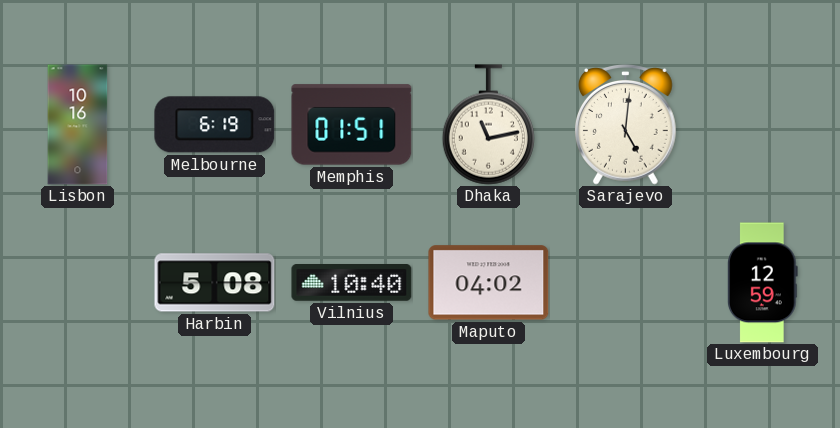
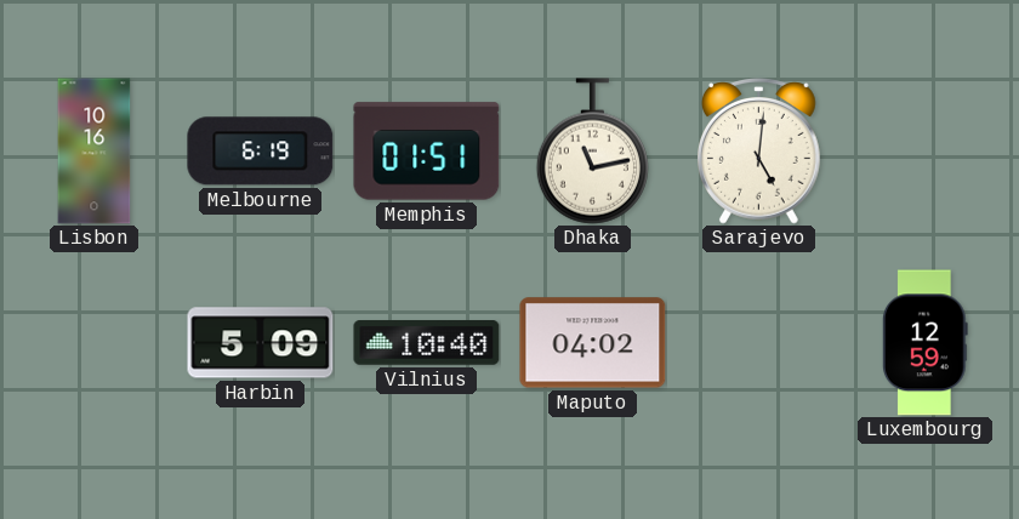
Harbin: 5:08 -> 5:09 (261, 343)
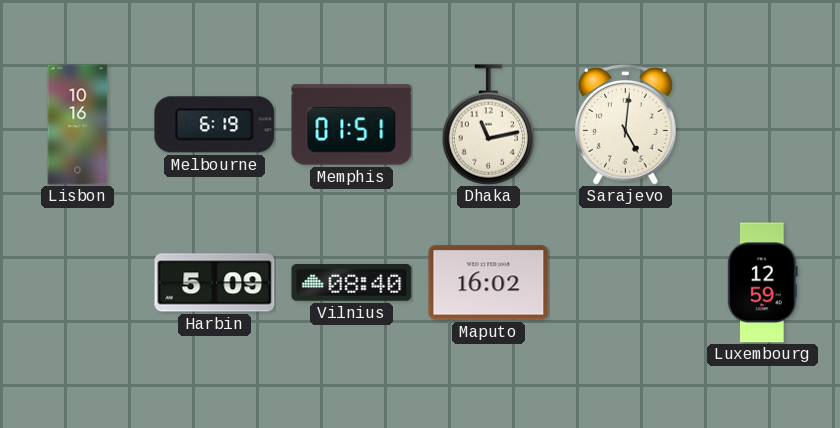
Vilnius: 10:40 -> 08:40 (352, 283)
Maputo: 04:02 -> 16:02 (489, 283)
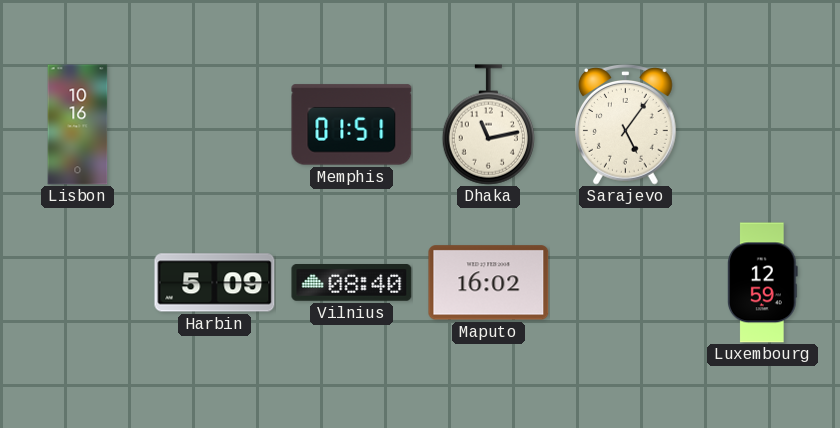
Melbourne: 6:19 -> none (215, 125)
Sarajevo: 5:01 -> 5:06 (626, 125)
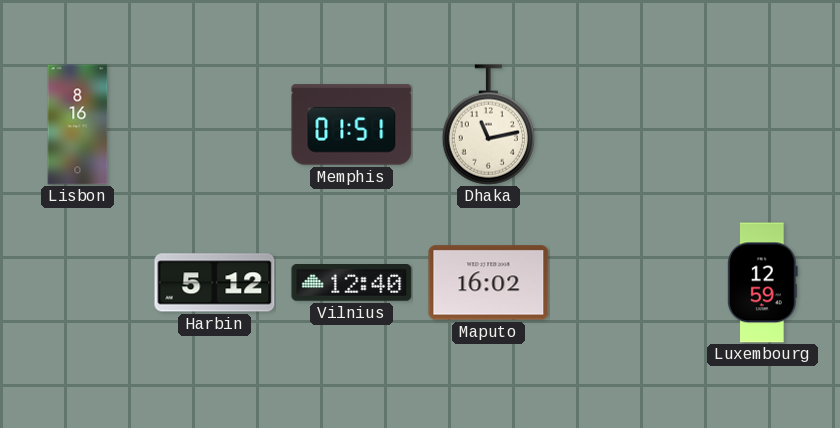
Lisbon: 10:16 -> 8:16 (78, 125)
Sarajevo: 5:06 -> none (626, 125)
Harbin: 5:09 -> 5:12 (215, 283)
Vilnius: 08:40 -> 12:40 (352, 283)
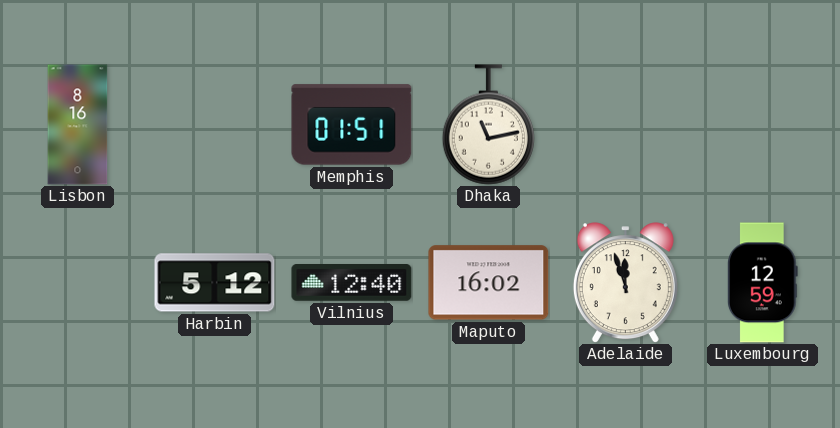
Adelaide: none -> 11:57 (625, 283)
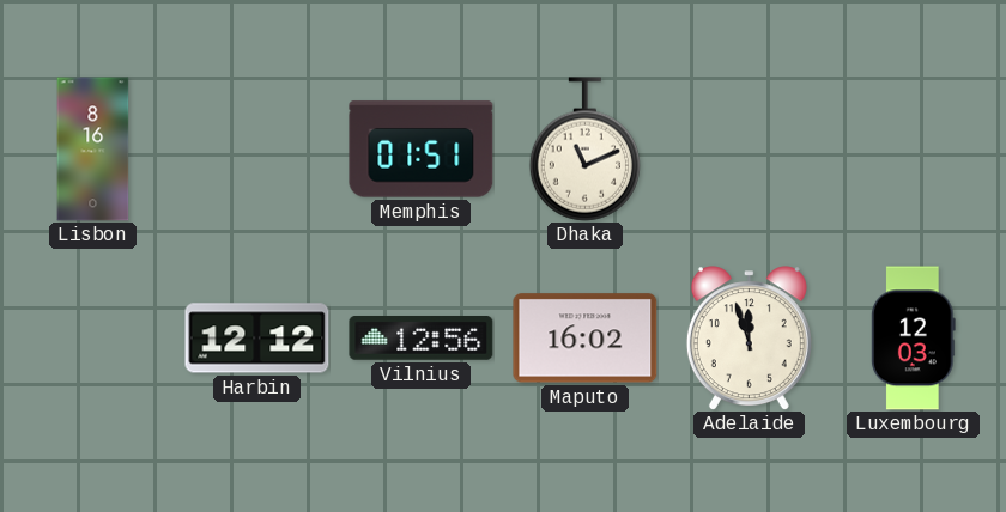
Dhaka: 11:13 -> 11:11 (584, 150)
Harbin: 5:12 -> 12:12 (257, 339)
Vilnius: 12:40 -> 12:56 (422, 339)
Luxembourg: 12:59 -> 12:03 (914, 339)
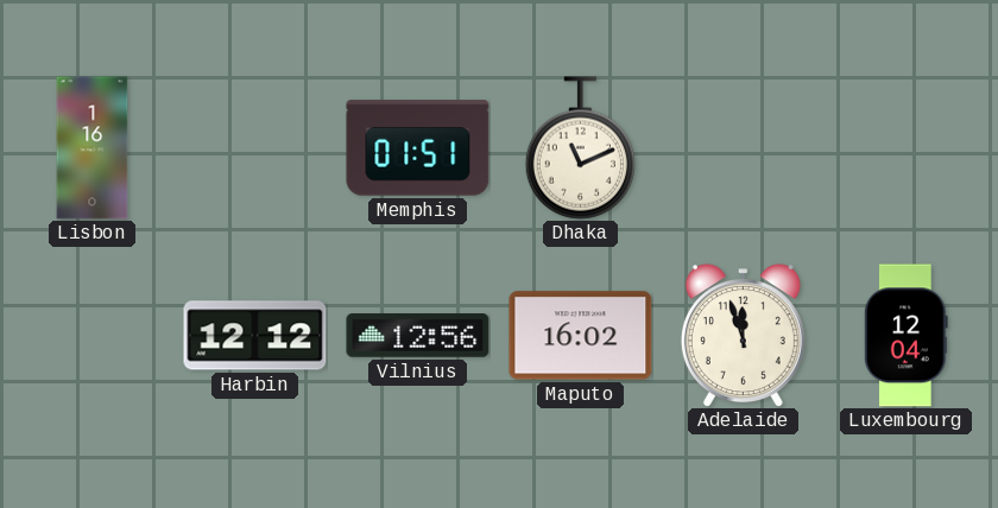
Lisbon: 8:16 -> 1:16 (93, 148)
Luxembourg: 12:03 -> 12:04 (907, 336)
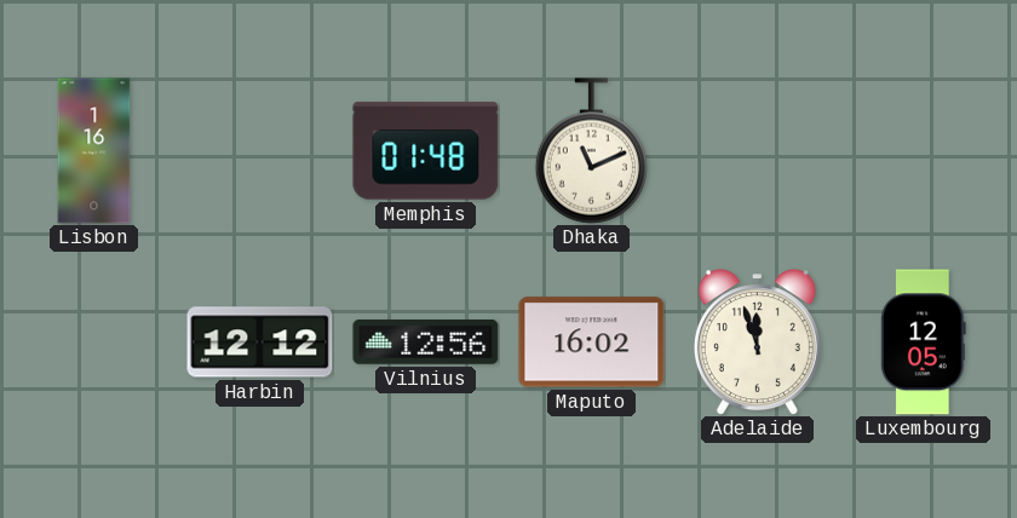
Memphis: 01:51 -> 01:48 (426, 151)
Luxembourg: 12:04 -> 12:05 (924, 343)
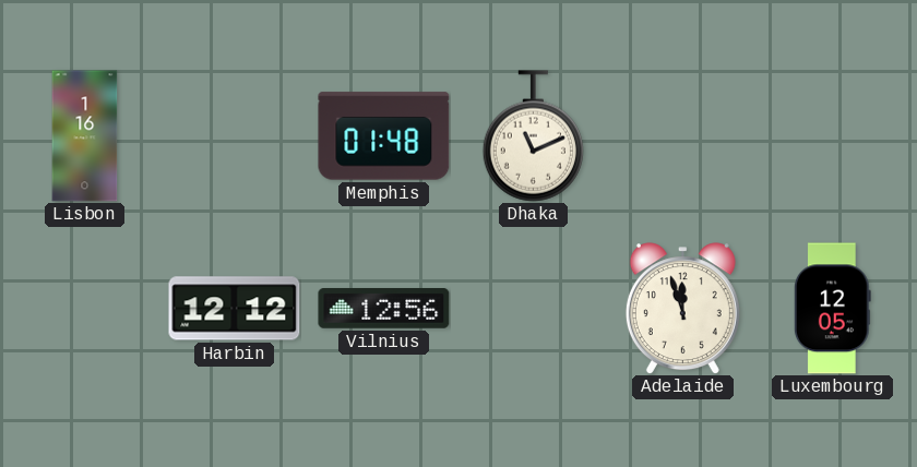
Maputo: 16:02 -> none (592, 343)
